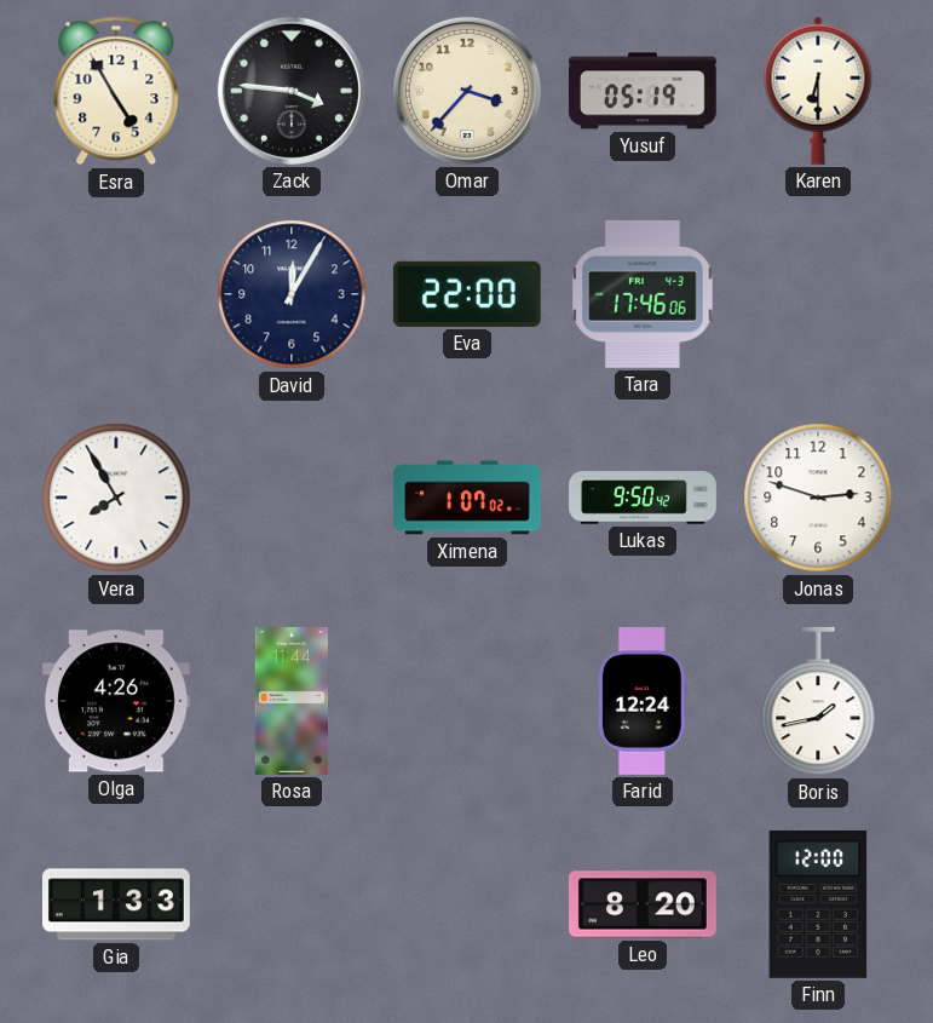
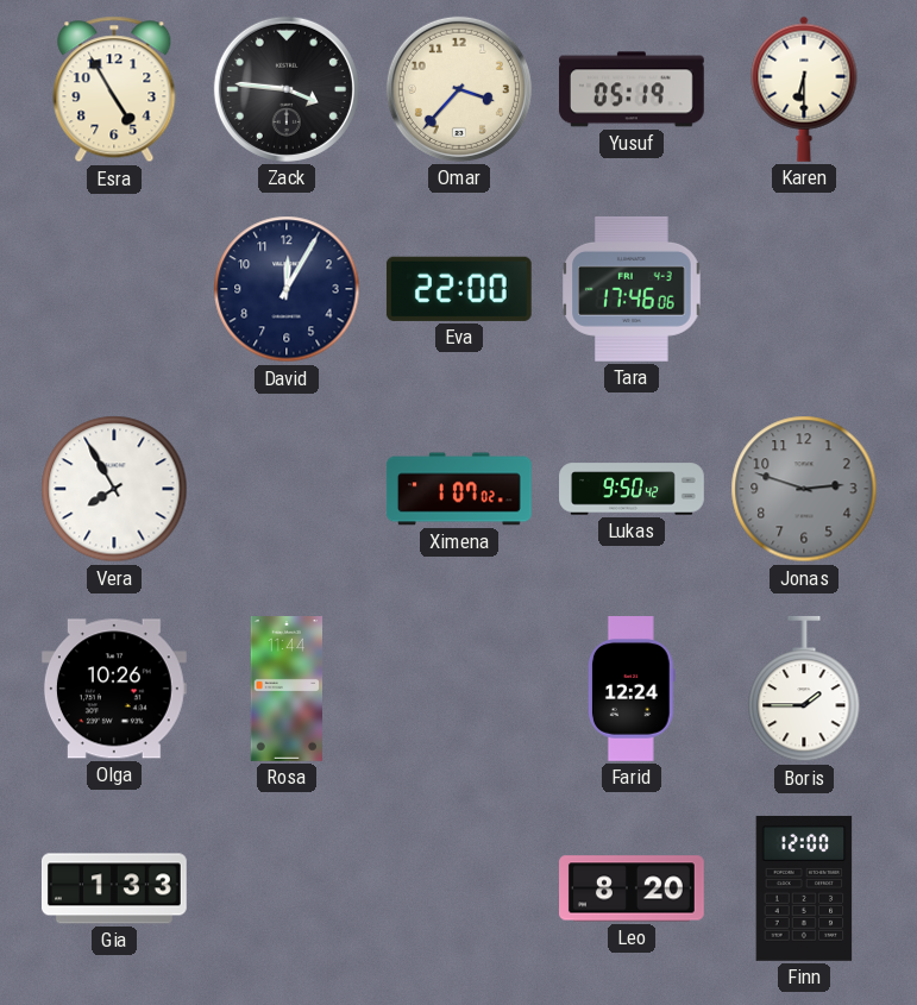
Jonas dial: white -> grey (804, 489)
Olga: 4:26 -> 10:26 (114, 689)
Boris: 1:43 -> 1:45 (804, 689)
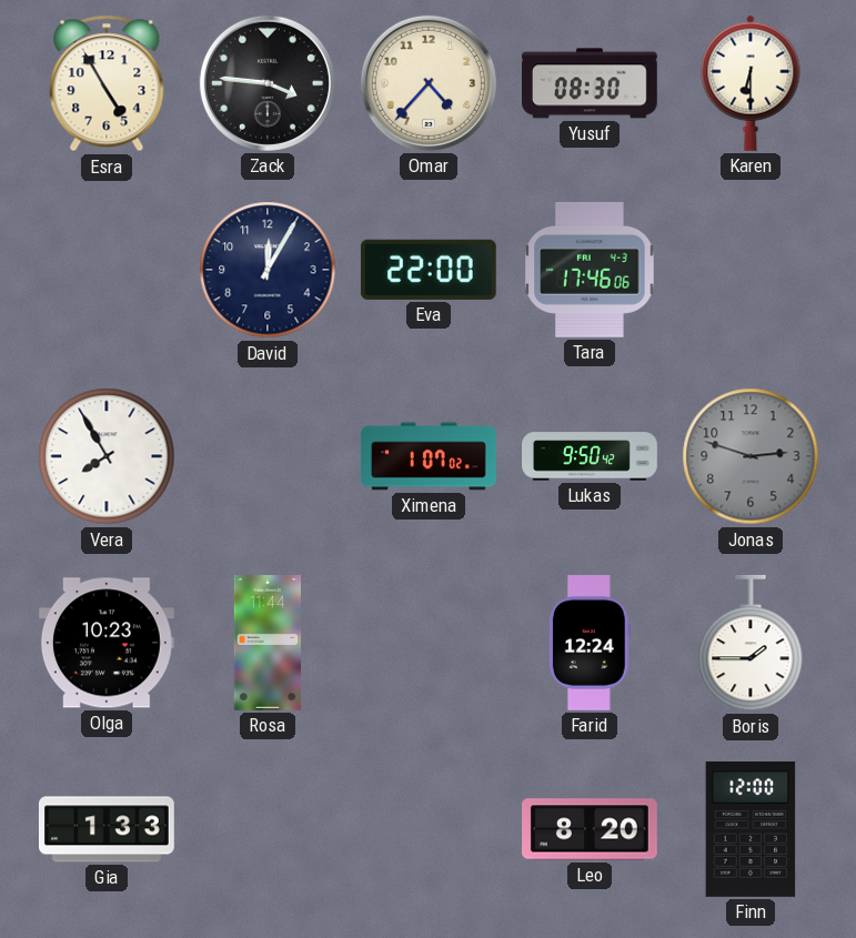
Omar: 3:37 -> 4:37 (429, 83)
Yusuf: 05:19 -> 08:30 (590, 83)
Olga: 10:26 -> 10:23 (107, 643)
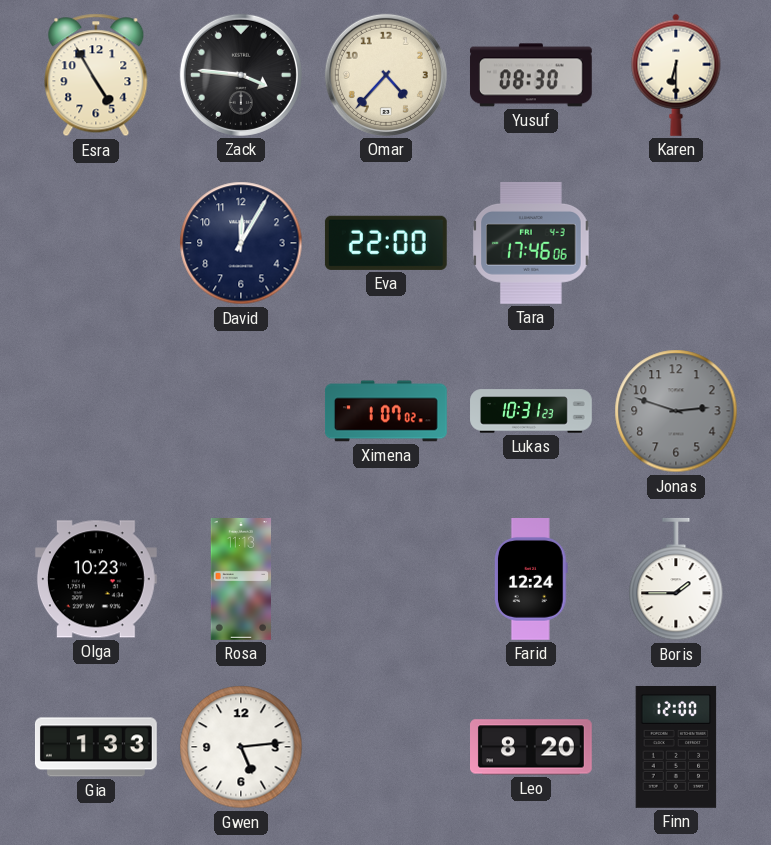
Vera: 7:55 -> none (107, 456)
Lukas: 9:50 -> 10:31 (531, 411)
Rosa: 11:44 -> 11:13 (240, 580)
Gwen: none -> 5:14 (241, 747)
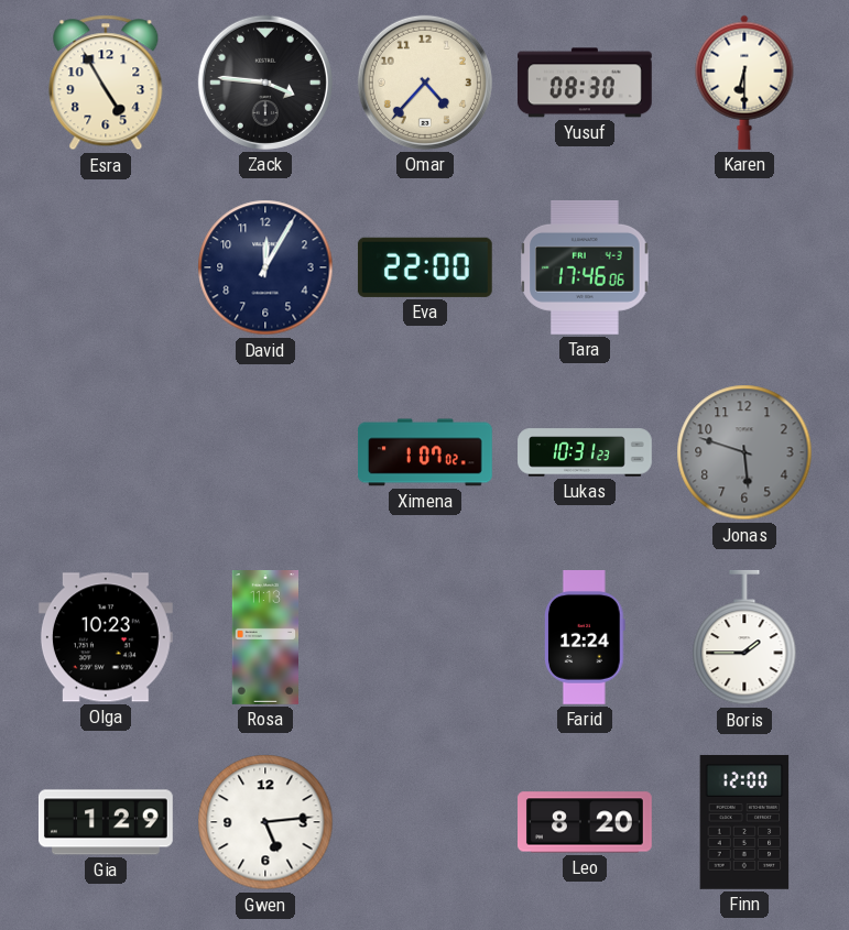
Jonas: 2:48 -> 5:48 (744, 452)
Gia: 1:33 -> 1:29 (106, 822)
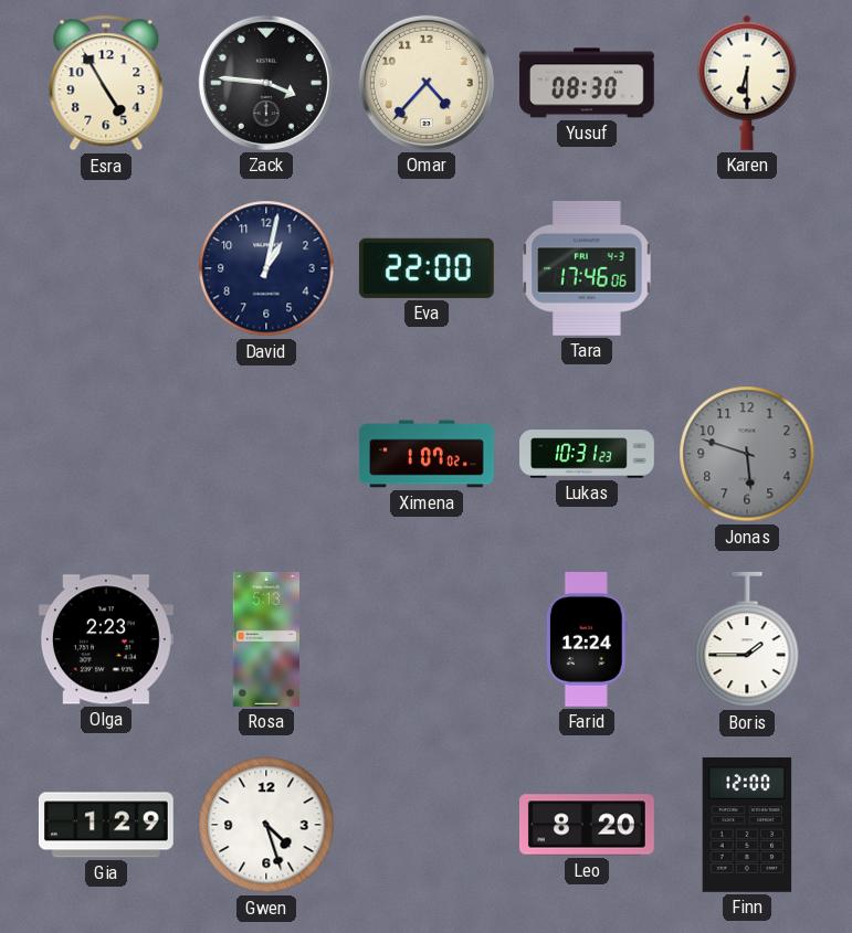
David: 12:05 -> 1:02 (266, 268)
Olga: 10:23 -> 2:23 (106, 639)
Rosa: 11:13 -> 5:13 (265, 640)
Gwen: 5:14 -> 4:27 (266, 825)
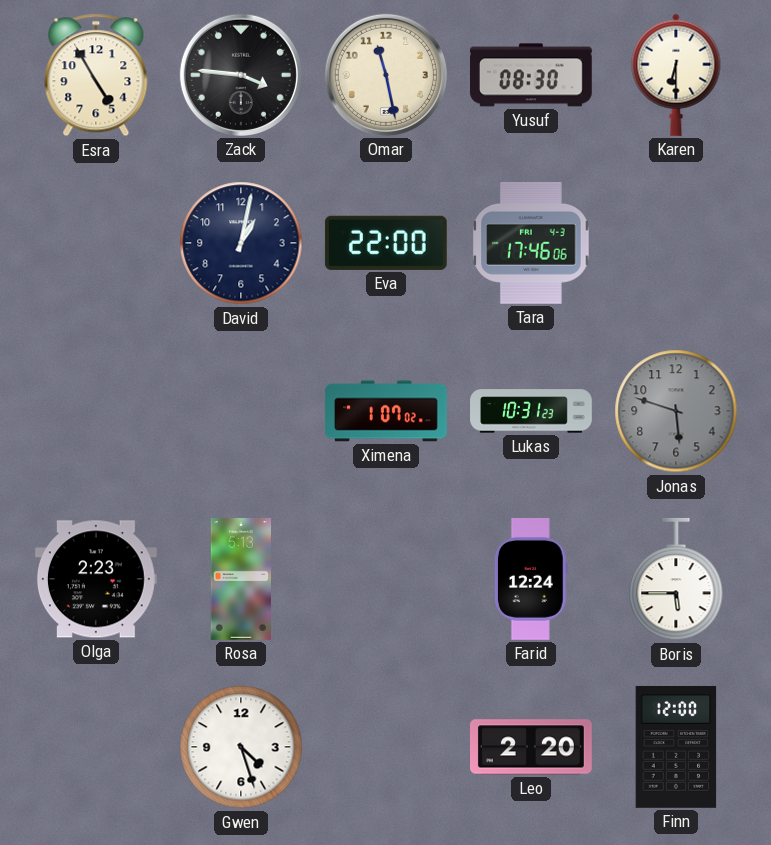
Omar: 4:37 -> 11:28 (386, 75)
Boris: 1:45 -> 5:45 (676, 579)
Gia: 1:29 -> none (106, 825)
Leo: 8:20 -> 2:20 (532, 747)
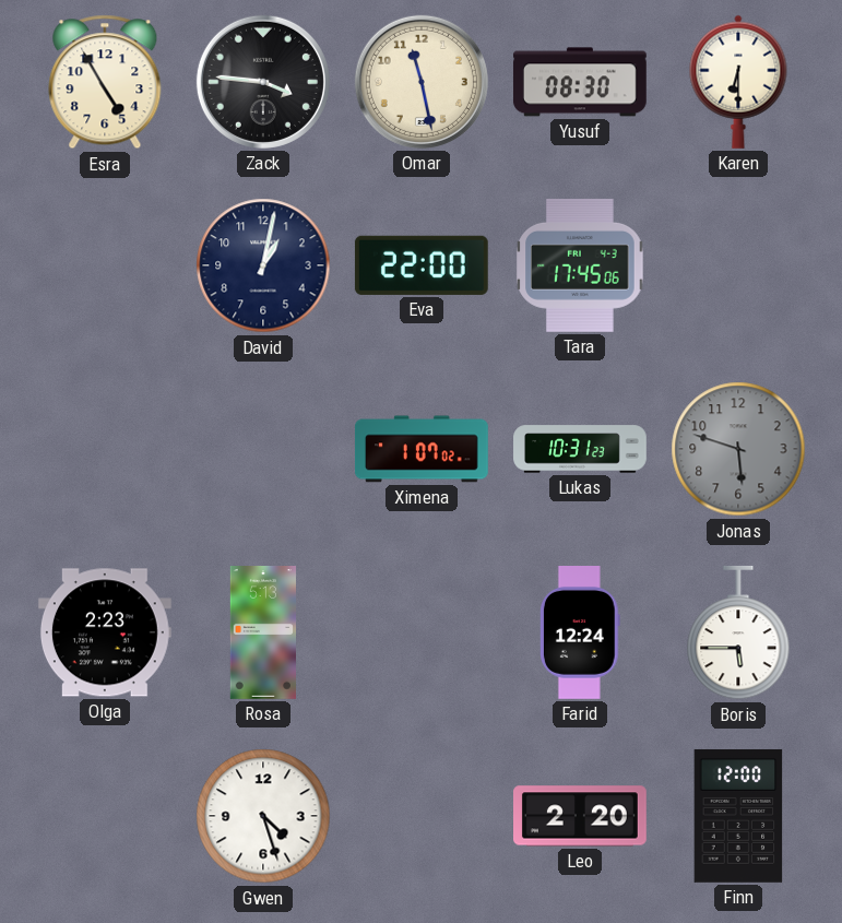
Tara: 17:46 -> 17:45 (580, 265)
